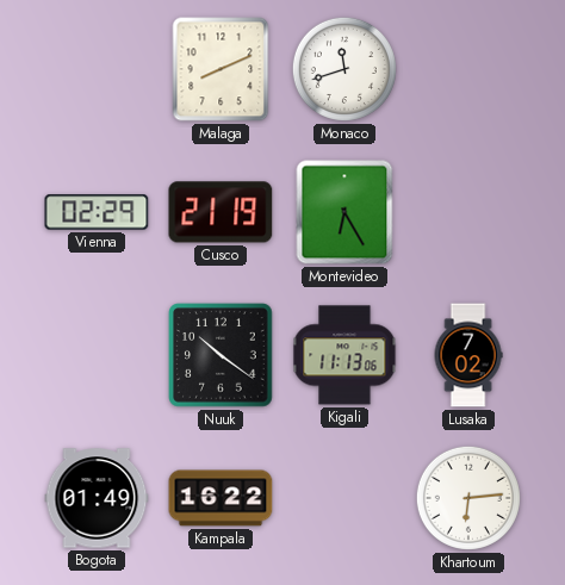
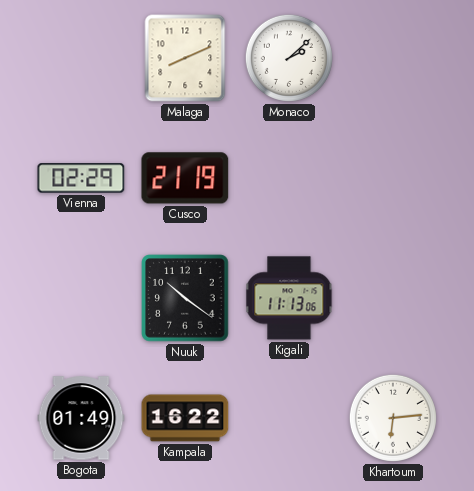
Monaco: 11:42 -> 2:08 (289, 58)
Montevideo: 6:25 -> none (344, 212)
Lusaka: 7:02 -> none (468, 355)
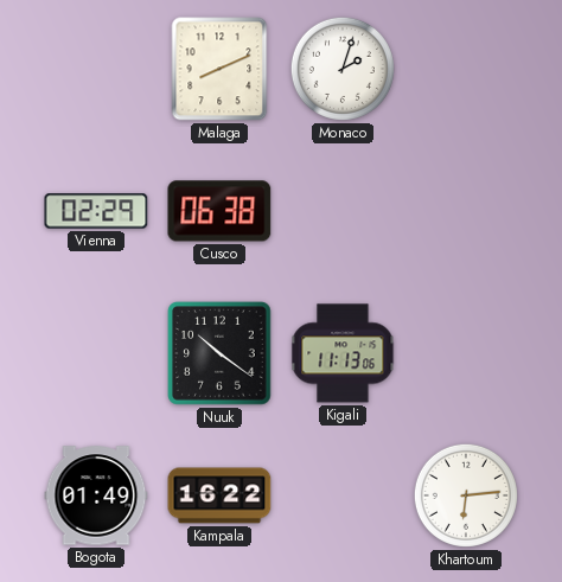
Monaco: 2:08 -> 2:03 (343, 69)
Cusco: 21:19 -> 06:38 (219, 211)
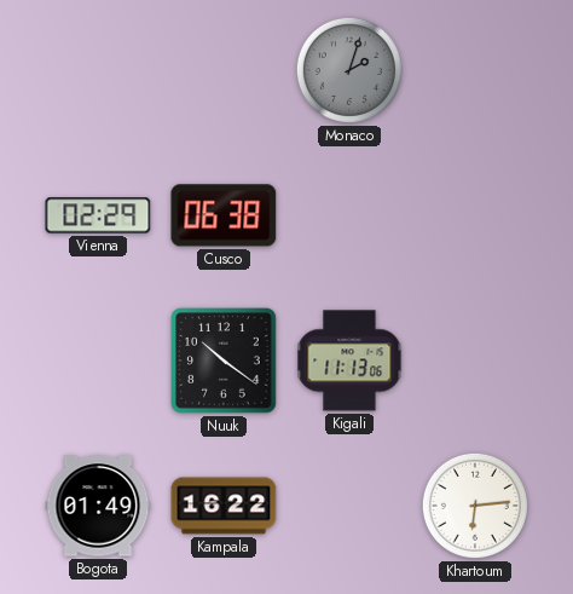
Malaga: 8:11 -> none (219, 69)
Monaco dial: white -> grey (349, 70)
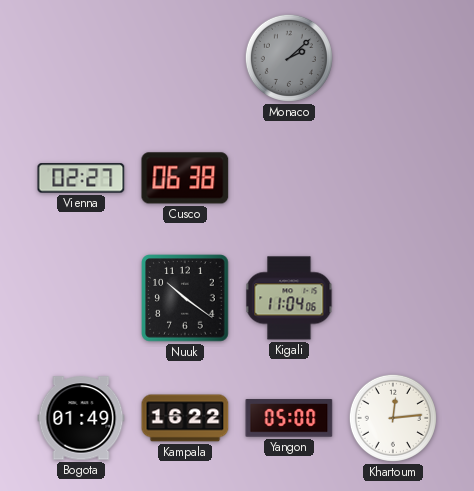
Monaco: 2:03 -> 2:08 (289, 58)
Vienna: 02:29 -> 02:27 (81, 178)
Kigali: 11:13 -> 11:04 (289, 298)
Yangon: none -> 05:00 (289, 418)
Khartoum: 6:14 -> 12:14 (393, 418)
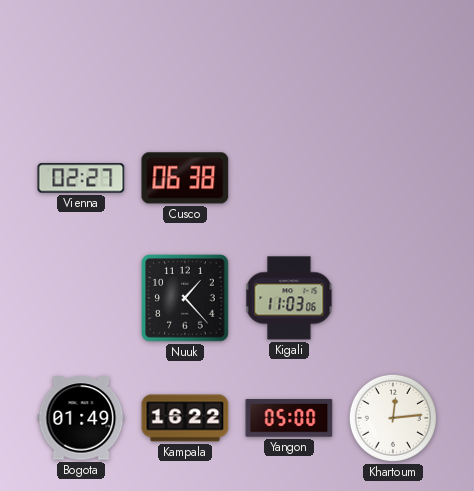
Monaco: 2:08 -> none (289, 58)
Nuuk: 10:21 -> 1:23 (185, 298)
Kigali: 11:04 -> 11:03 (289, 298)
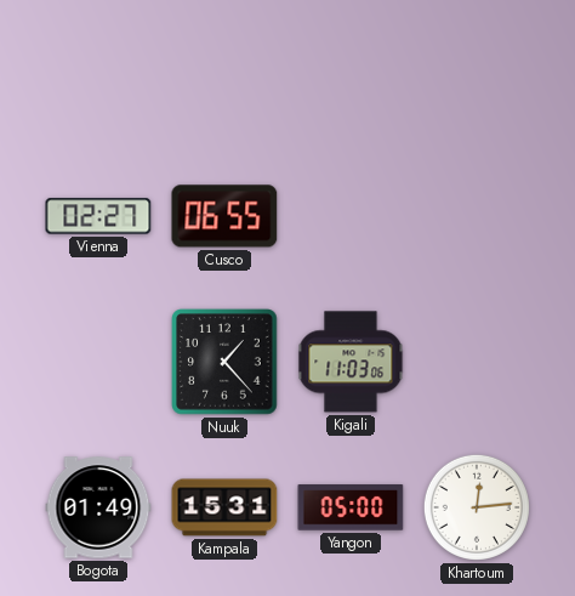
Cusco: 06:38 -> 06:55 (224, 216)
Kampala: 16:22 -> 15:31 (224, 507)
